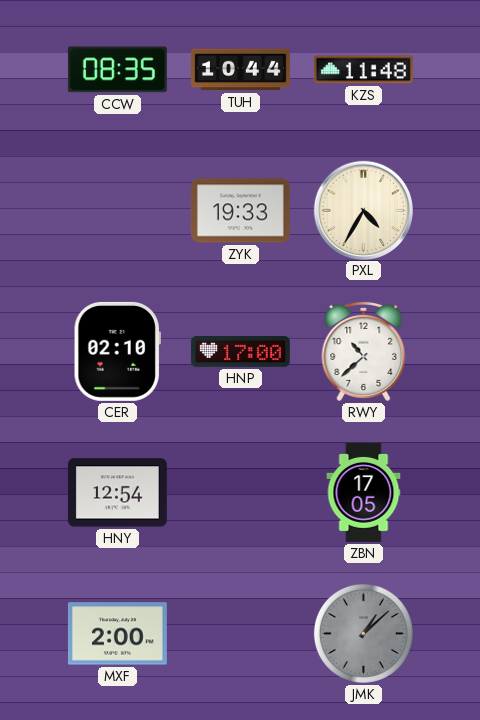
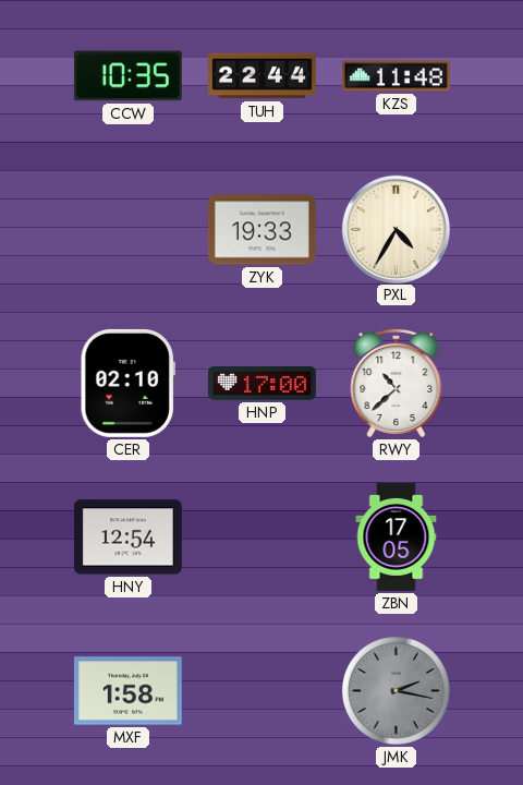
CCW: 08:35 -> 10:35 (127, 76)
TUH: 10:44 -> 22:44 (263, 76)
MXF: 2:00 -> 1:58 (127, 691)
JMK: 1:08 -> 2:17 (396, 690)
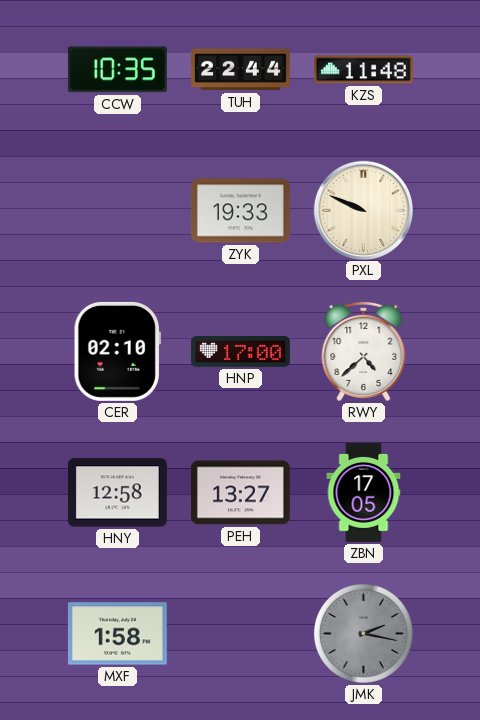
PXL: 4:35 -> 9:49 (363, 210)
RWY: 10:38 -> 4:38 (364, 351)
HNY: 12:54 -> 12:58 (117, 493)
PEH: none -> 13:27 (240, 493)
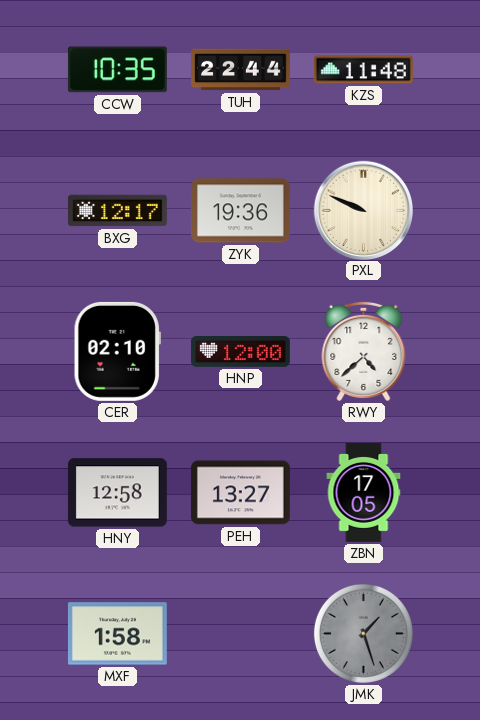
BXG: none -> 12:17 (117, 211)
ZYK: 19:33 -> 19:36 (240, 211)
HNP: 17:00 -> 12:00 (240, 352)
JMK: 2:17 -> 1:27 (363, 633)
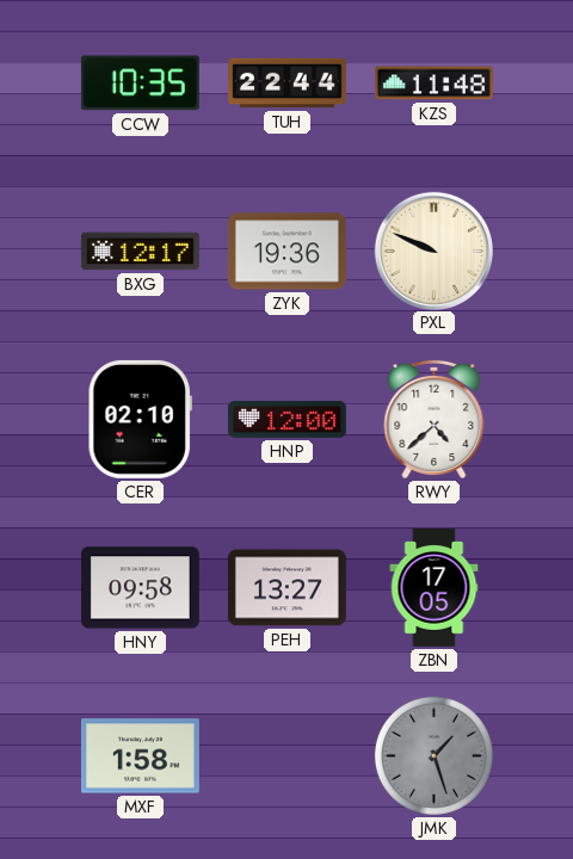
HNY: 12:58 -> 09:58 (140, 588)
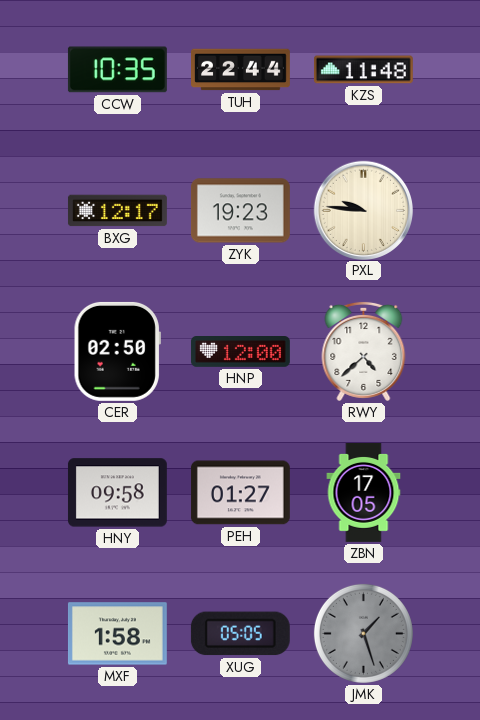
ZYK: 19:36 -> 19:23 (240, 211)
PXL: 9:49 -> 9:46 (363, 210)
CER: 02:10 -> 02:50 (117, 351)
PEH: 13:27 -> 01:27 (240, 493)
XUG: none -> 05:05 (240, 634)
